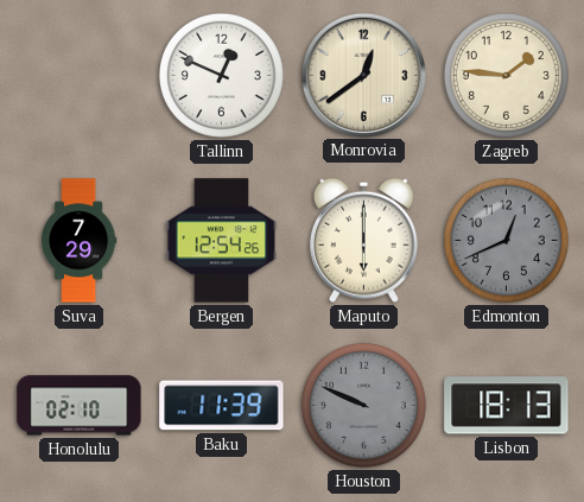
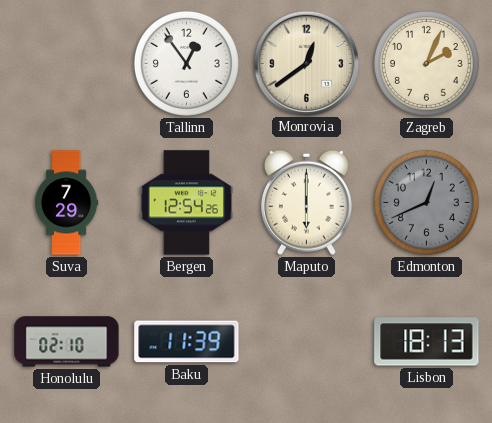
Tallinn: 12:49 -> 12:54 (186, 63)
Zagreb: 1:46 -> 2:04 (426, 63)
Houston: 9:49 -> none (363, 405)
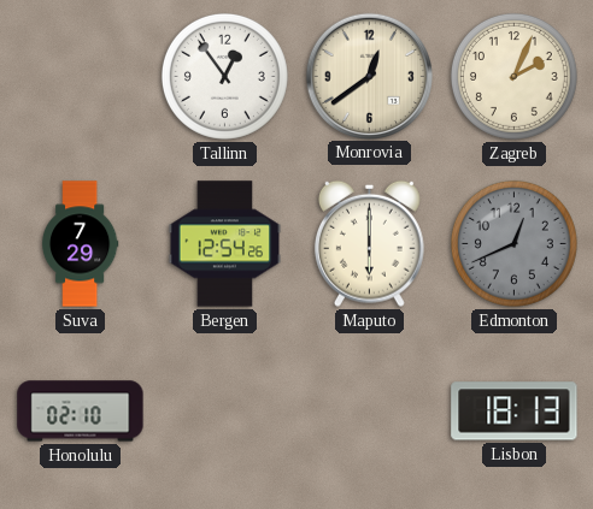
Baku: 11:39 -> none (187, 342)
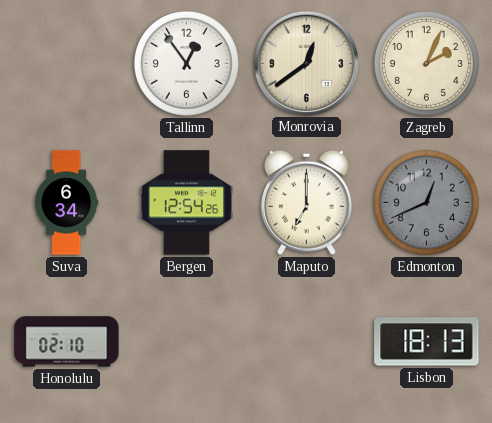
Suva: 7:29 -> 6:34 (66, 203)
Maputo: 6:00 -> 7:00 (306, 202)
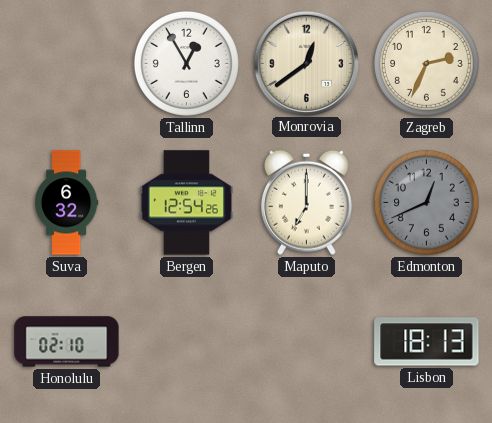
Tallinn: 12:54 -> 12:55 (186, 63)
Zagreb: 2:04 -> 2:34 (426, 63)
Suva: 6:34 -> 6:32 (66, 203)
